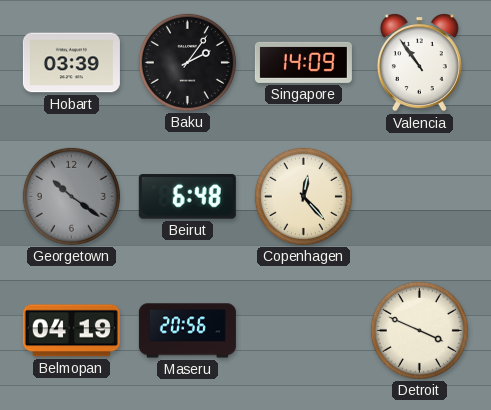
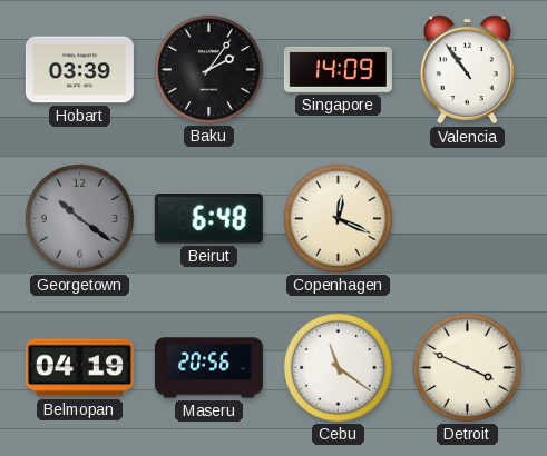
Copenhagen: 12:23 -> 12:19 (338, 218)
Cebu: none -> 11:21 (338, 367)
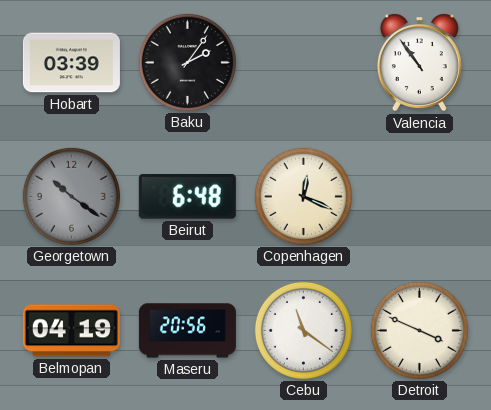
Singapore: 14:09 -> none (338, 69)
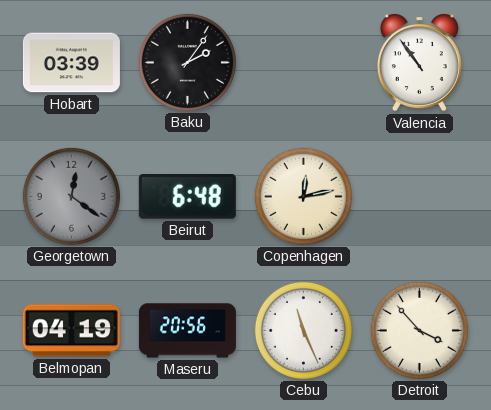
Georgetown: 10:21 -> 12:21 (71, 196)
Copenhagen: 12:19 -> 12:13 (303, 196)
Cebu: 11:21 -> 11:26 (303, 330)
Detroit: 3:49 -> 3:53 (419, 330)
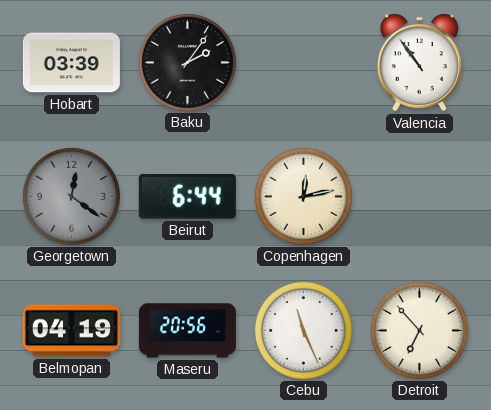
Beirut: 6:48 -> 6:44 (187, 197)
Detroit: 3:53 -> 6:53 (419, 330)
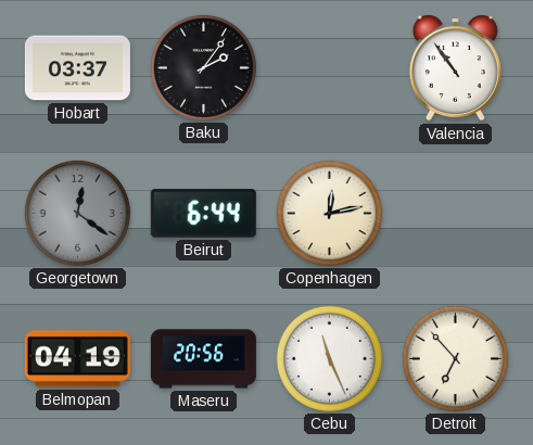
Hobart: 03:39 -> 03:37 (77, 68)
